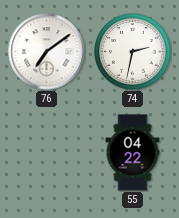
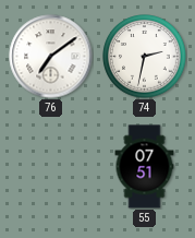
55: 04:22 -> 07:51 (145, 167)
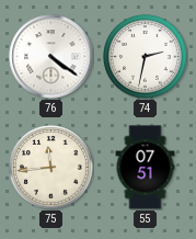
76: 7:09 -> 4:21 (51, 57)
75: none -> 11:44 (51, 168)
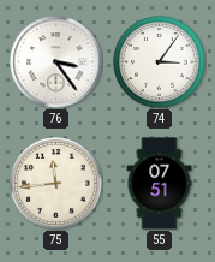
76: 4:21 -> 3:24 (56, 62)
74: 2:32 -> 3:06 (160, 62)
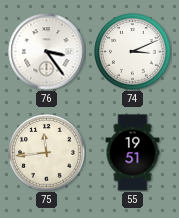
74: 3:06 -> 3:11 (133, 52)
55: 07:51 -> 19:51 (133, 153)
